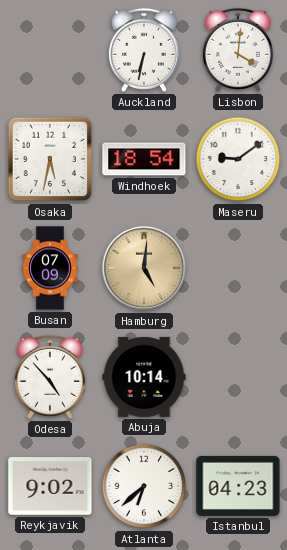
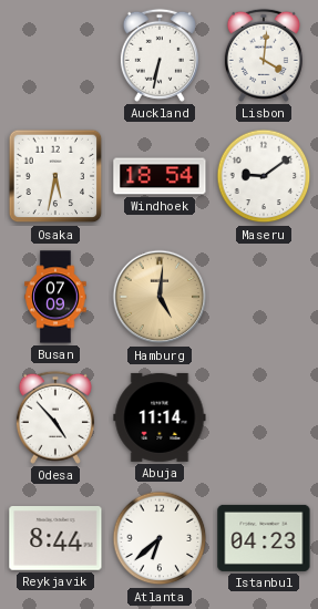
Abuja: 10:14 -> 11:14 (160, 417)
Reykjavik: 9:02 -> 8:44 (55, 539)
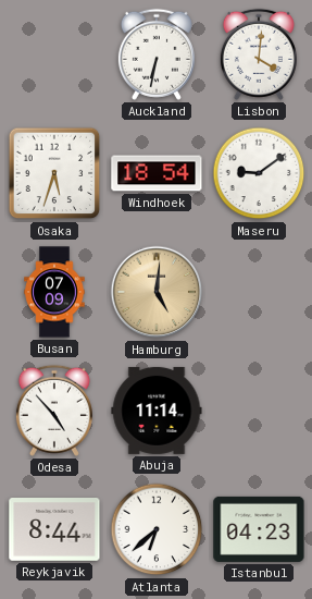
Osaka: 5:32 -> 5:33 (54, 173)
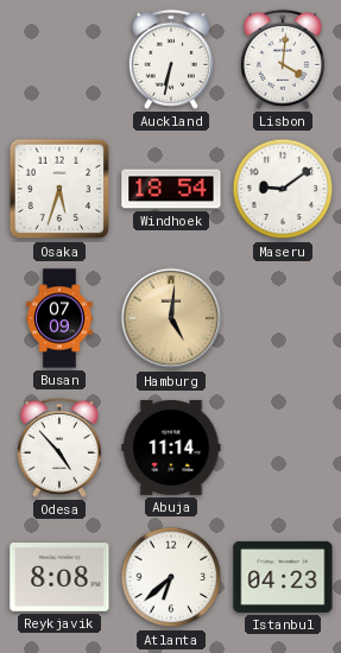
Reykjavik: 8:44 -> 8:08 (59, 578)
